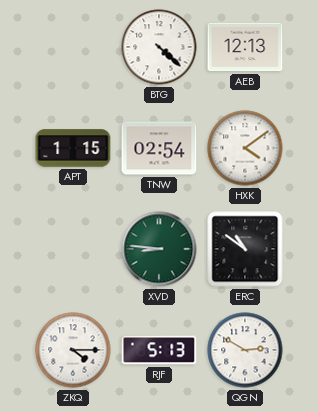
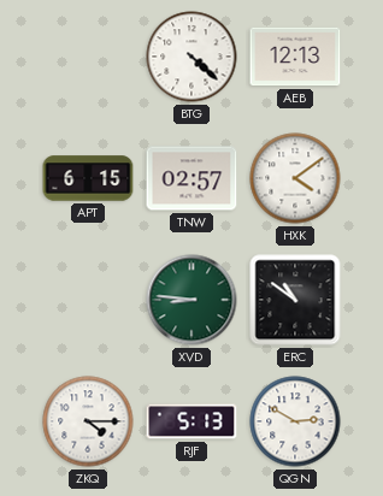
APT: 1:15 -> 6:15 (88, 178)
TNW: 02:54 -> 02:57 (191, 178)
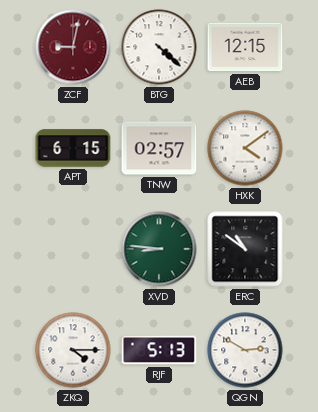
ZCF: none -> 9:02 (73, 47)
AEB: 12:13 -> 12:15 (245, 47)
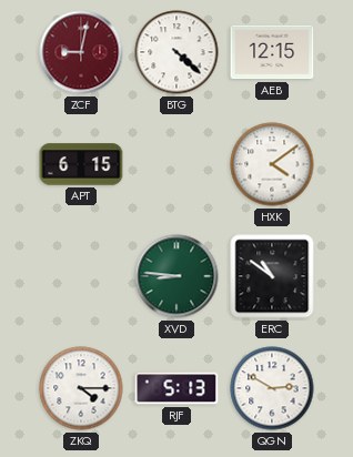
TNW: 02:57 -> none (159, 148)
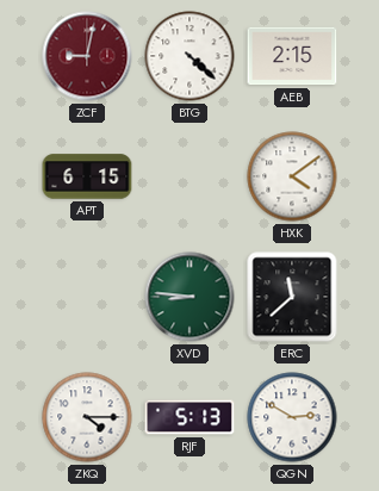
AEB: 12:15 -> 2:15 (292, 56)
ERC: 10:51 -> 11:38 (292, 297)
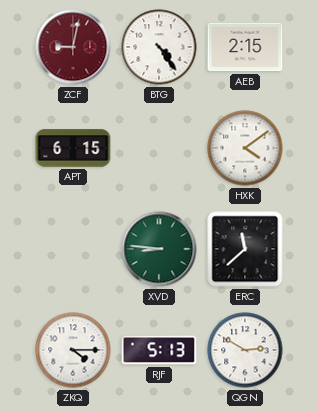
BTG: 4:22 -> 4:24 (159, 47)
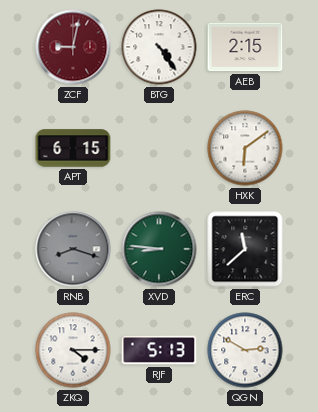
HXK: 4:09 -> 6:09 (245, 148)
RNB: none -> 8:18 (73, 249)
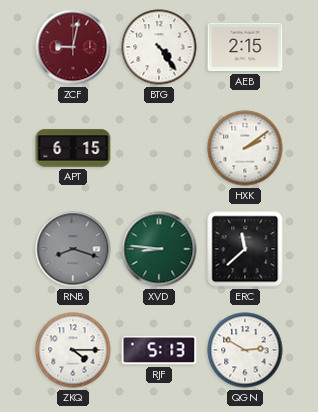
HXK: 6:09 -> 2:09 (245, 148)
